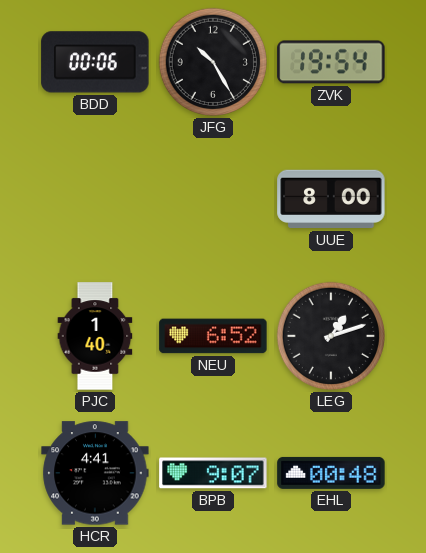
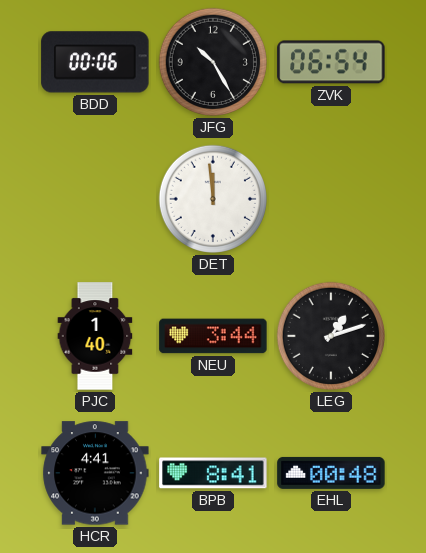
ZVK: 19:54 -> 06:54 (331, 62)
DET: none -> 11:59 (213, 199)
UUE: 8:00 -> none (331, 199)
NEU: 6:52 -> 3:44 (213, 336)
BPB: 9:07 -> 8:41 (213, 473)
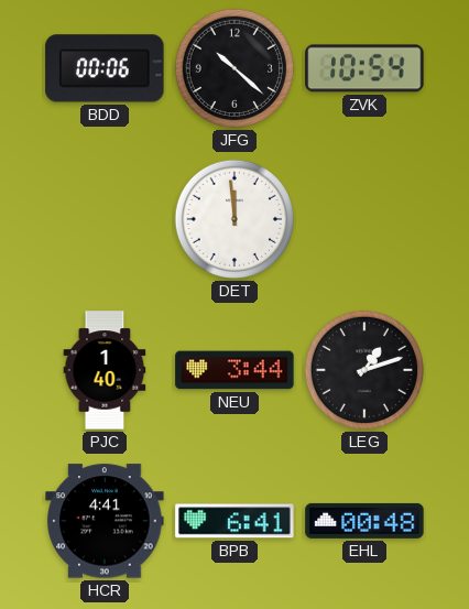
JFG: 10:25 -> 10:22 (234, 68)
ZVK: 06:54 -> 10:54 (364, 68)
BPB: 8:41 -> 6:41 (234, 521)
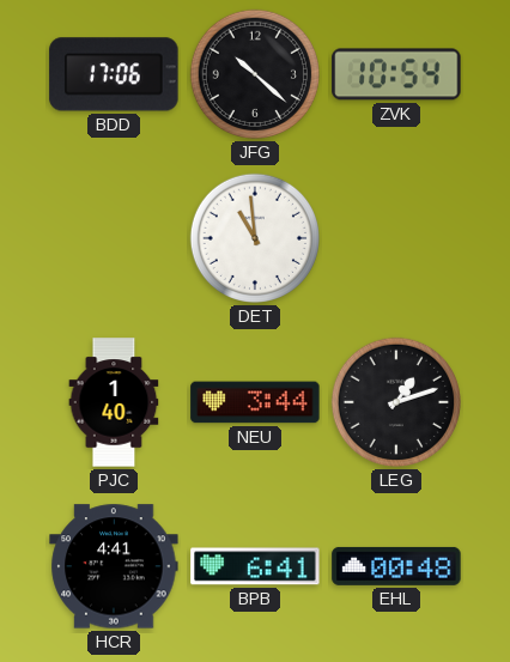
BDD: 00:06 -> 17:06 (114, 74)
DET: 11:59 -> 10:59 (255, 238)
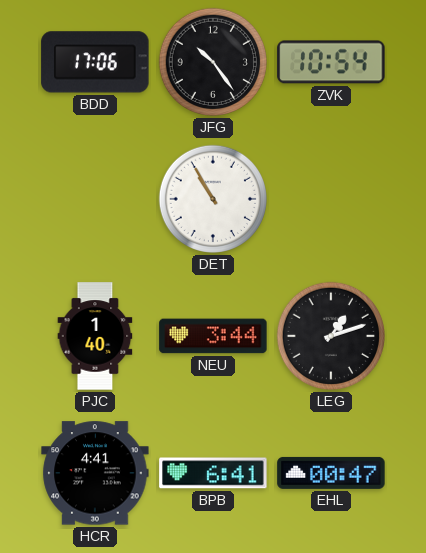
JFG: 10:22 -> 10:24 (213, 62)
DET: 10:59 -> 10:55 (213, 199)
EHL: 00:48 -> 00:47 (331, 473)
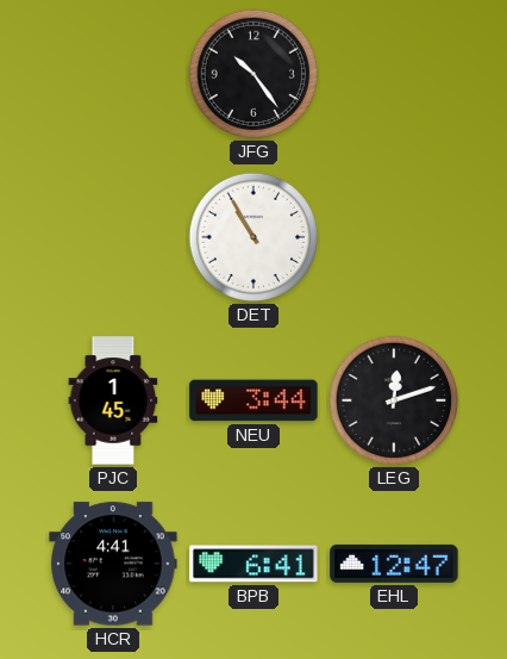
BDD: 17:06 -> none (95, 62)
ZVK: 10:54 -> none (331, 62)
PJC: 1:40 -> 1:45 (113, 400)
LEG: 1:12 -> 12:12 (394, 400)
EHL: 00:47 -> 12:47 (394, 564)
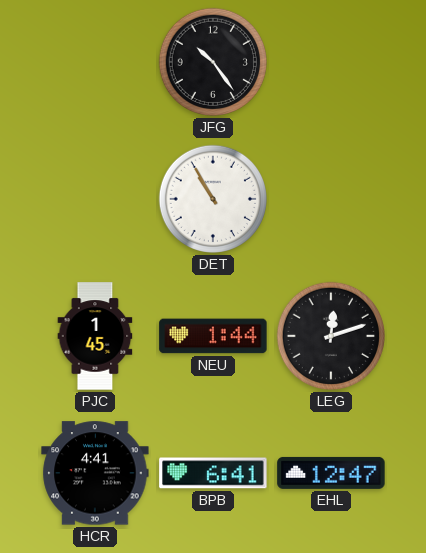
NEU: 3:44 -> 1:44 (213, 336)
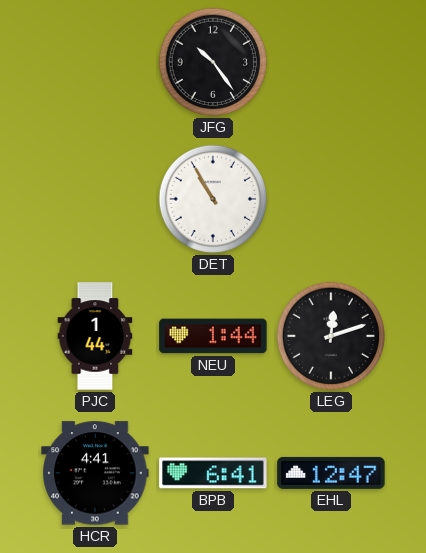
PJC: 1:45 -> 1:44 (95, 336)
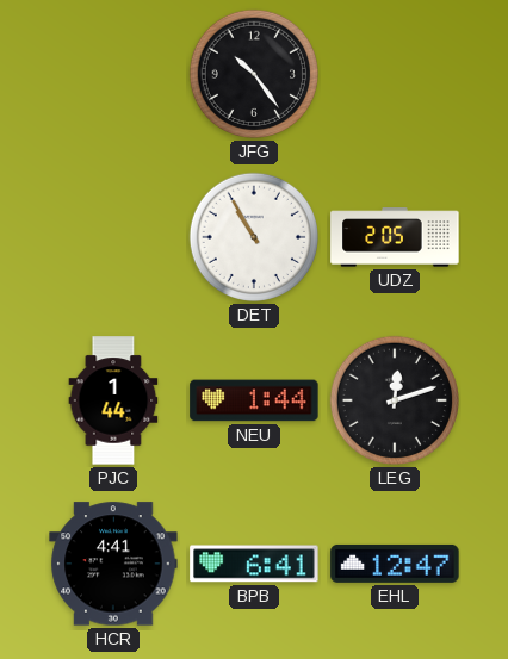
UDZ: none -> 2:05 (395, 237)
